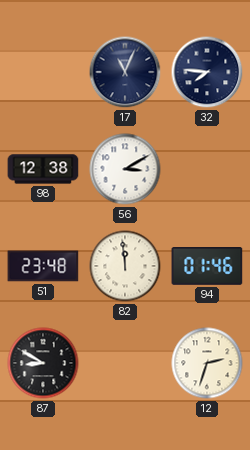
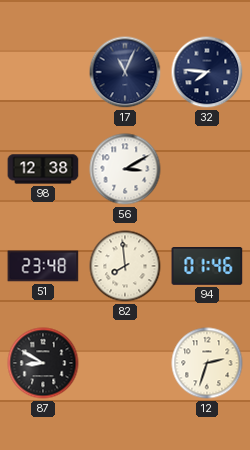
82: 11:59 -> 7:59 (125, 266)
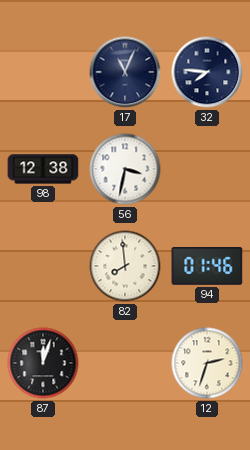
56: 3:10 -> 3:32 (125, 169)
51: 23:48 -> none (43, 266)
87: 8:50 -> 12:03 (43, 363)
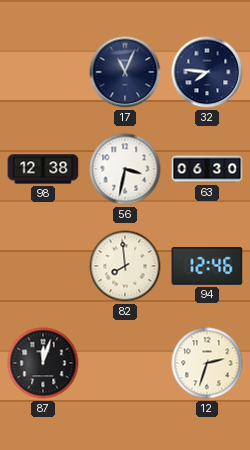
63: none -> 06:30 (207, 169)
94: 01:46 -> 12:46 (207, 267)
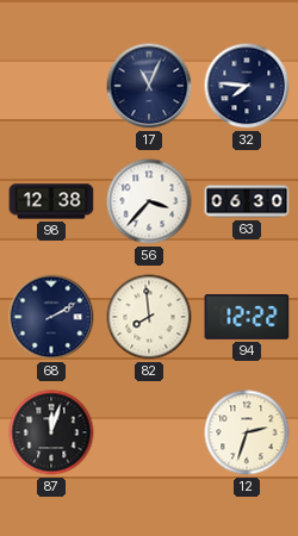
56: 3:32 -> 3:37 (149, 201)
68: none -> 2:10 (51, 317)
94: 12:46 -> 12:22 (247, 318)
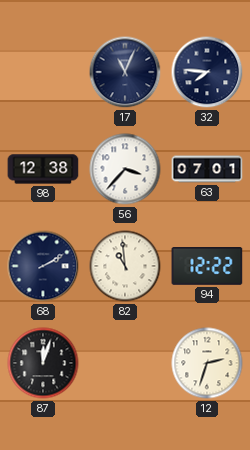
63: 06:30 -> 07:01 (207, 169)
82: 7:59 -> 10:59 (125, 266)
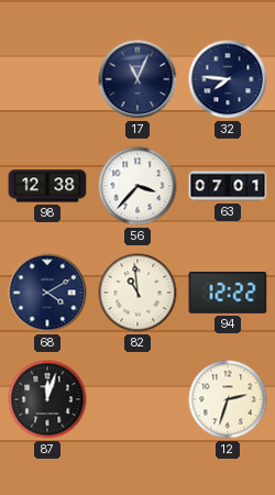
68: 2:10 -> 4:10 (47, 293)
